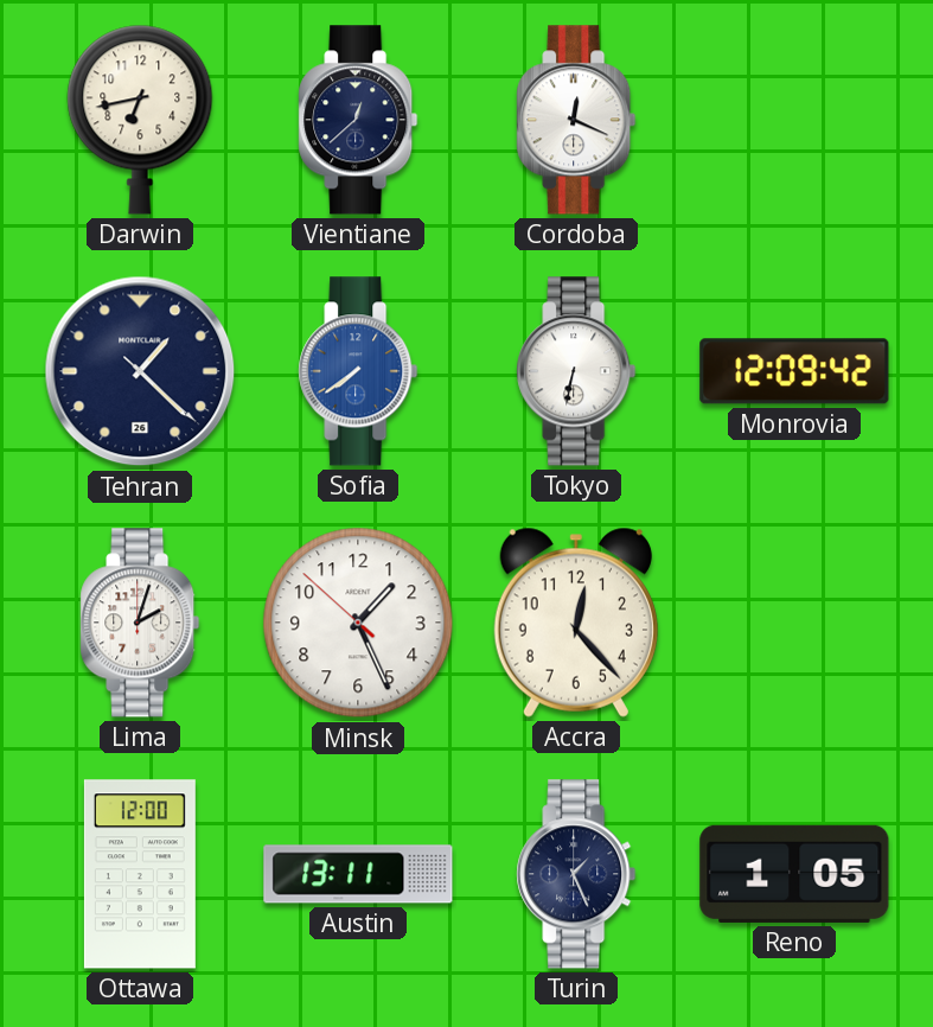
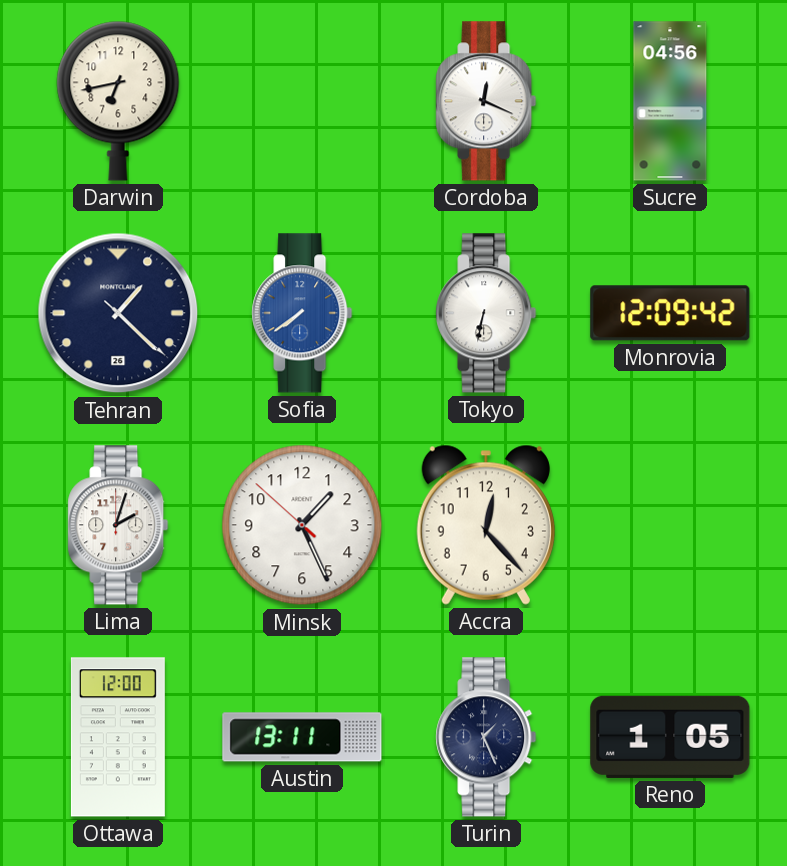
Vientiane: 12:38 -> none (358, 120)
Sucre: none -> 04:56 (670, 101)
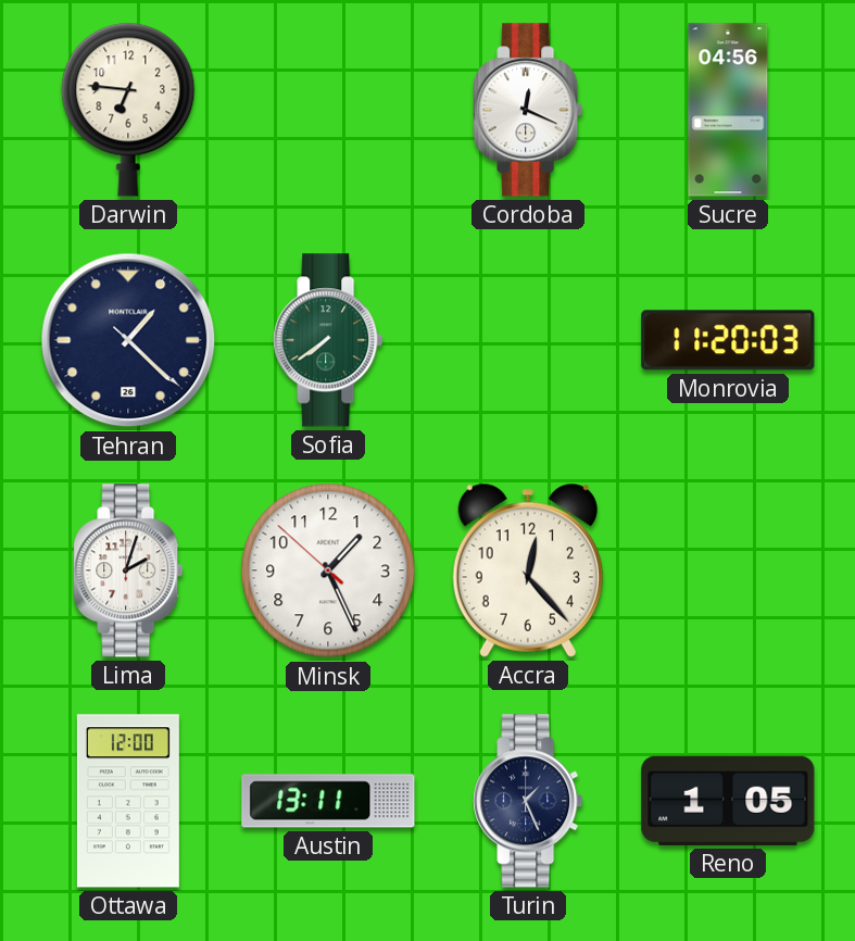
Darwin: 6:43 -> 6:46 (128, 110)
Sofia dial: blue -> green (328, 340)
Tokyo: 6:32 -> none (486, 313)
Monrovia: 12:09 -> 11:20 (728, 340)
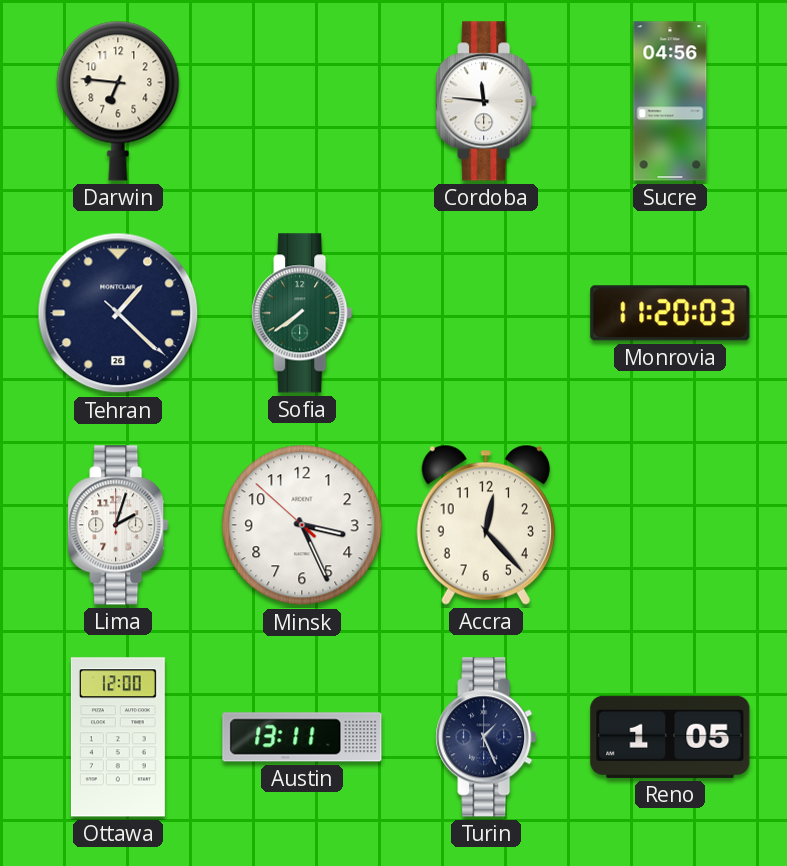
Cordoba: 12:19 -> 11:46 (486, 101)
Minsk: 1:25 -> 3:25 (302, 525)
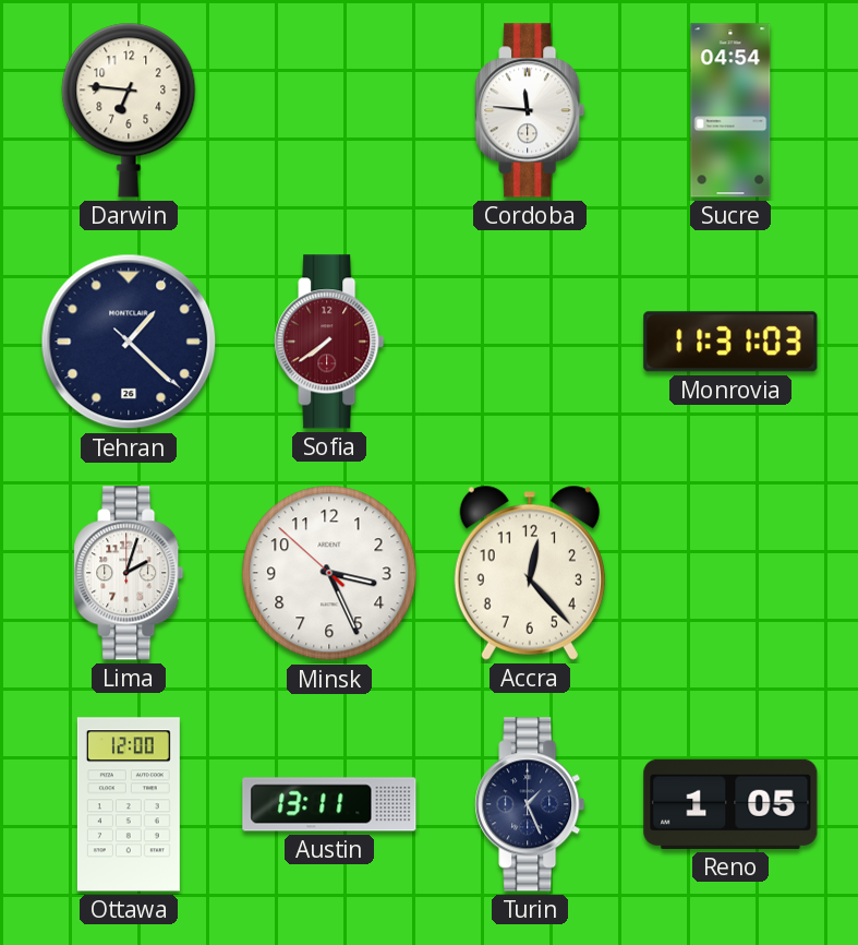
Sucre: 04:56 -> 04:54 (730, 110)
Sofia dial: green -> burgundy (329, 342)
Monrovia: 11:20 -> 11:31 (730, 342)
